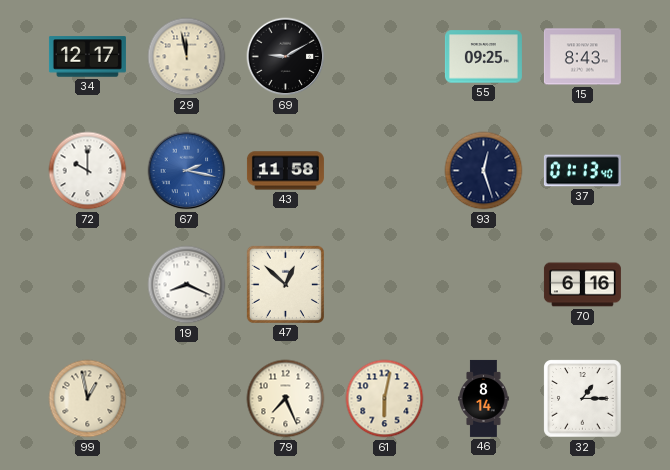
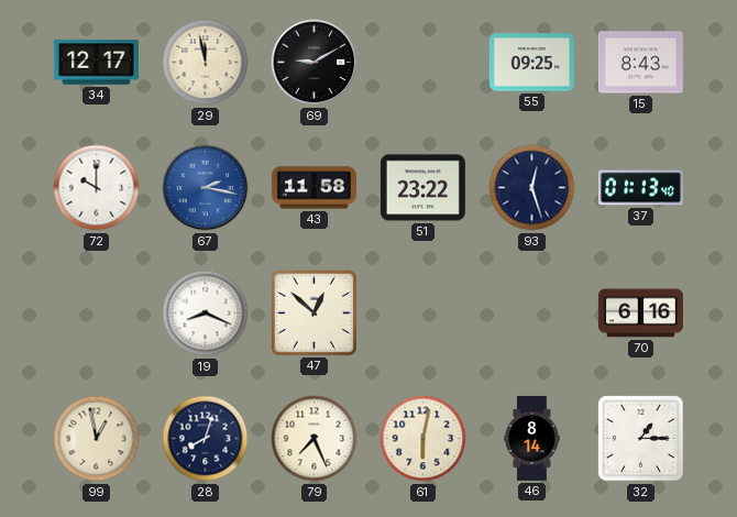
51: none -> 23:22 (422, 188)
28: none -> 8:03 (206, 439)
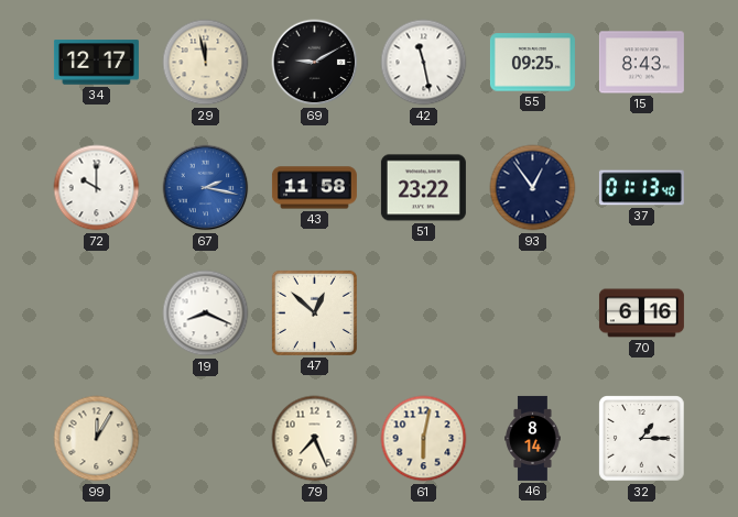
42: none -> 11:28 (424, 63)
93: 12:27 -> 12:54 (533, 188)
99: 12:58 -> 12:05 (97, 439)
28: 8:03 -> none (206, 439)
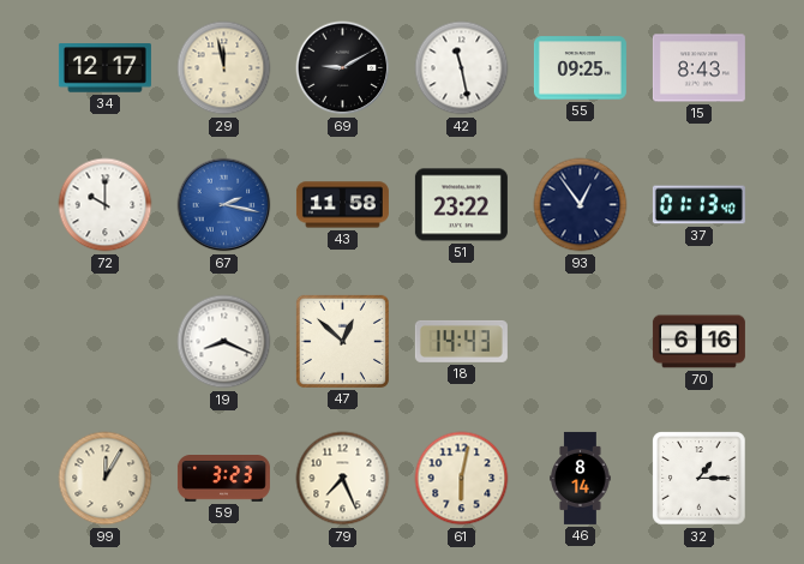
18: none -> 14:43 (461, 341)
59: none -> 3:23 (223, 479)
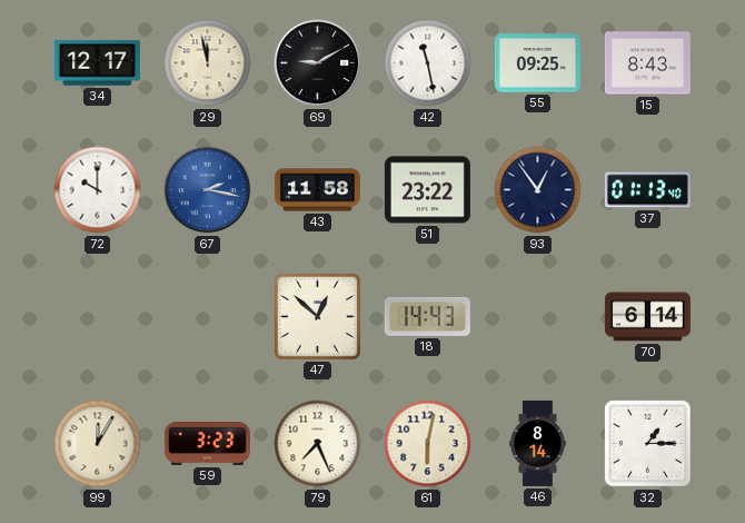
19: 8:19 -> none (224, 342)
70: 6:16 -> 6:14 (647, 317)
